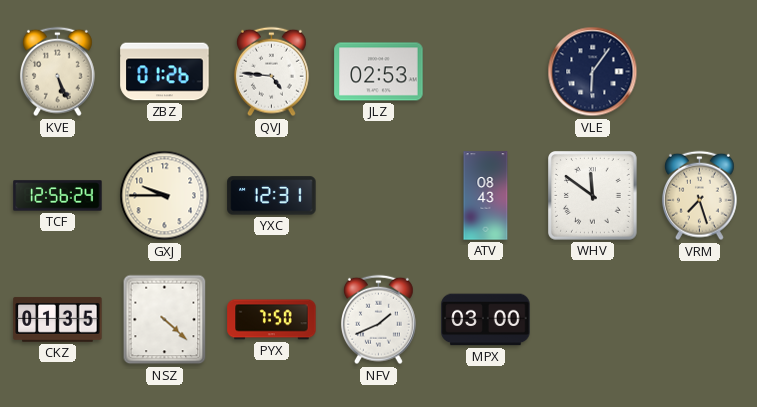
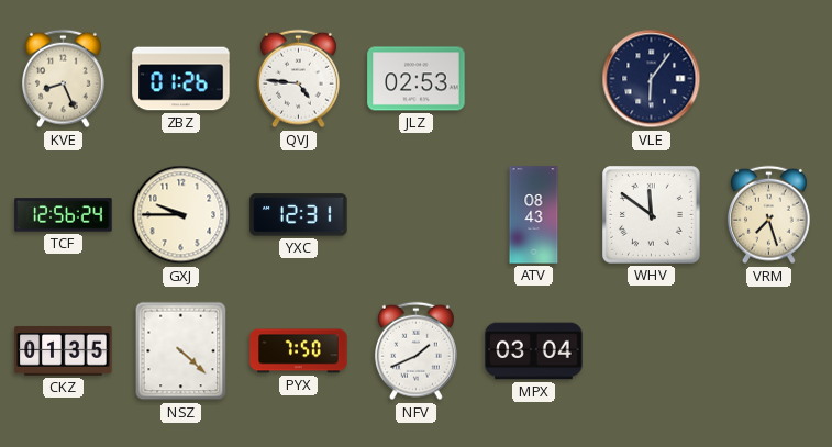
KVE: 5:26 -> 8:26 (63, 79)
MPX: 03:00 -> 03:04 (534, 351)
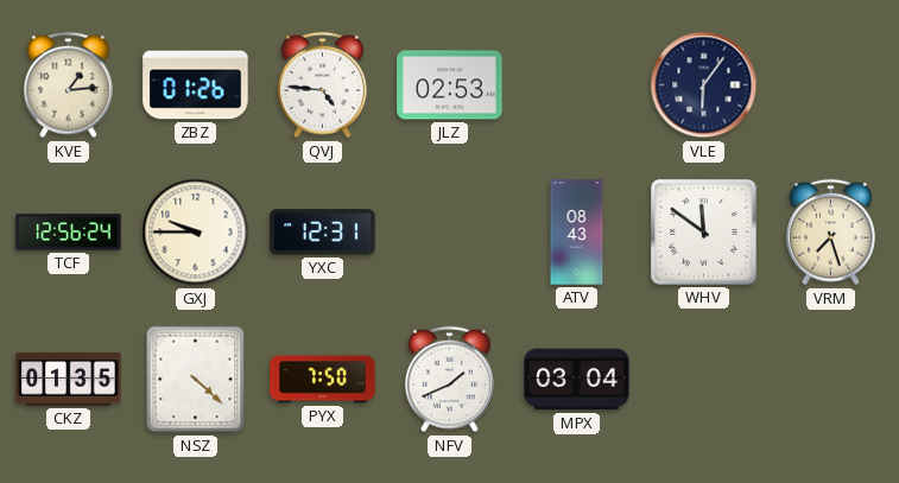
KVE: 8:26 -> 1:14 (68, 85)
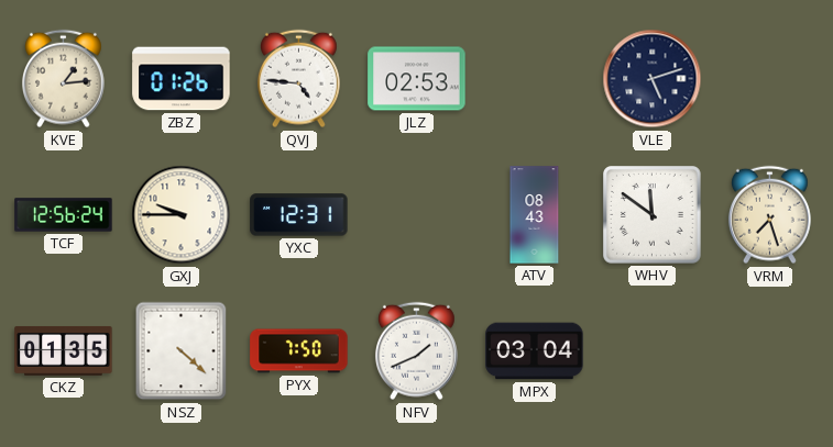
VLE: 6:06 -> 5:12 (653, 79)
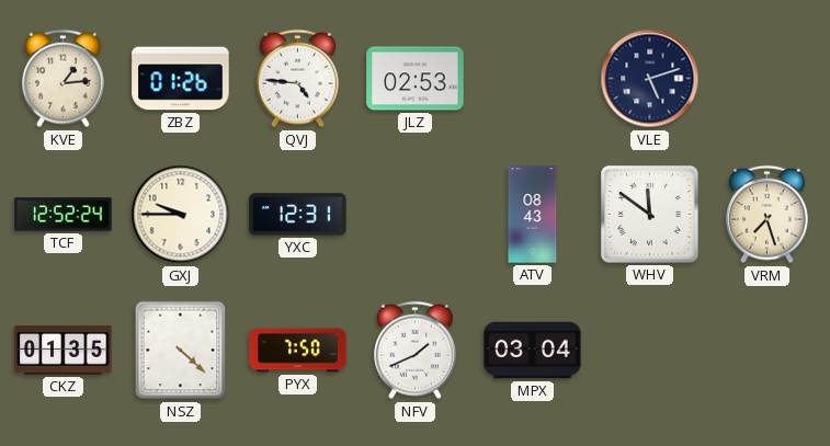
TCF: 12:56 -> 12:52 (64, 215)
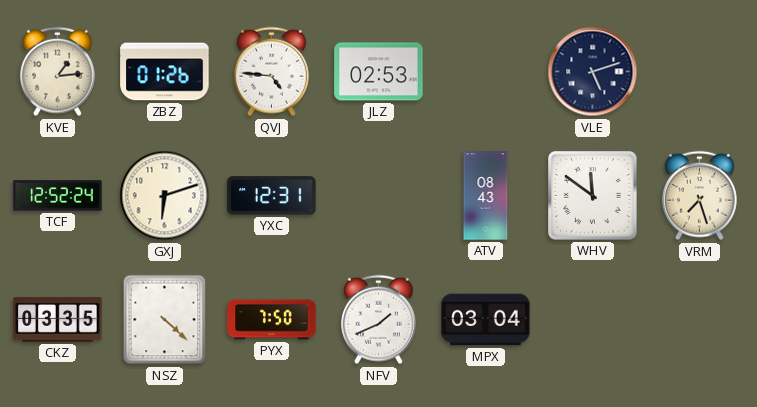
GXJ: 9:45 -> 6:12 (165, 196)
CKZ: 01:35 -> 03:35 (58, 319)
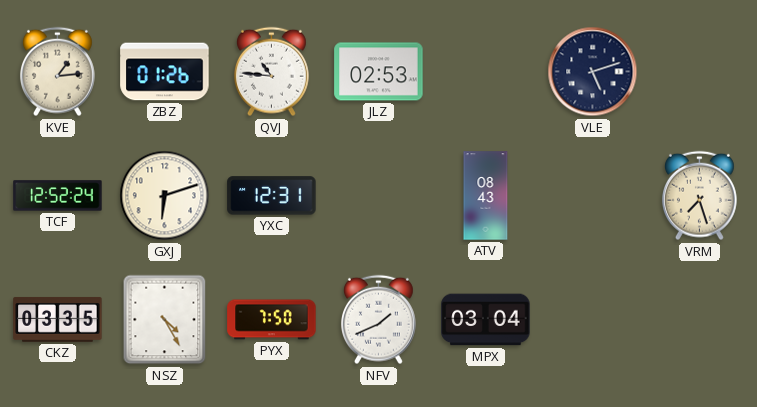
QVJ: 4:46 -> 10:46 (271, 72)
WHV: 11:51 -> none (593, 196)
NSZ: 4:22 -> 4:25 (165, 320)
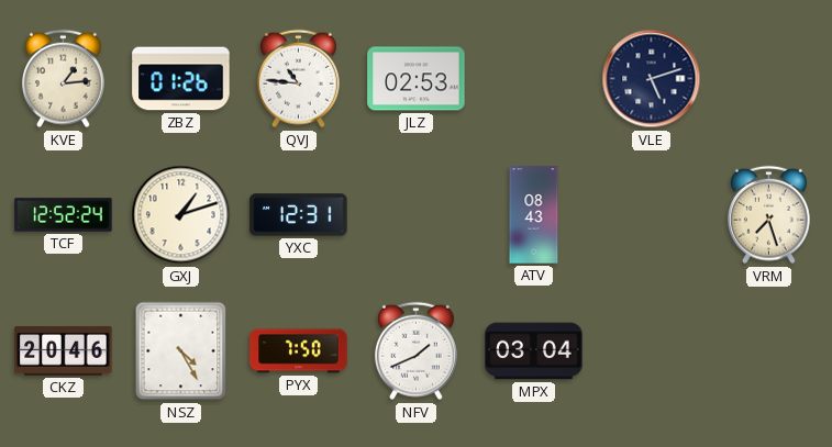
GXJ: 6:12 -> 1:12 (181, 215)
CKZ: 03:35 -> 20:46 (64, 350)
